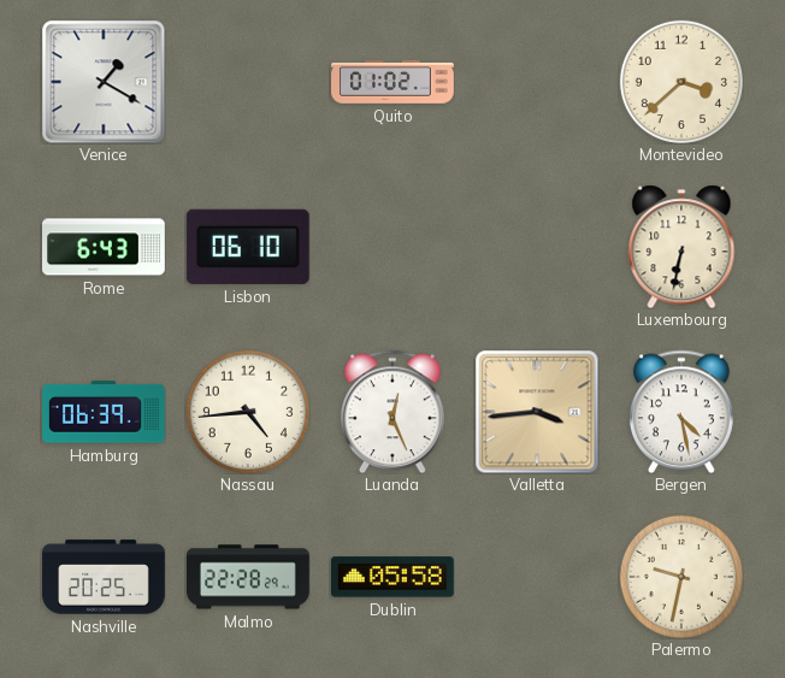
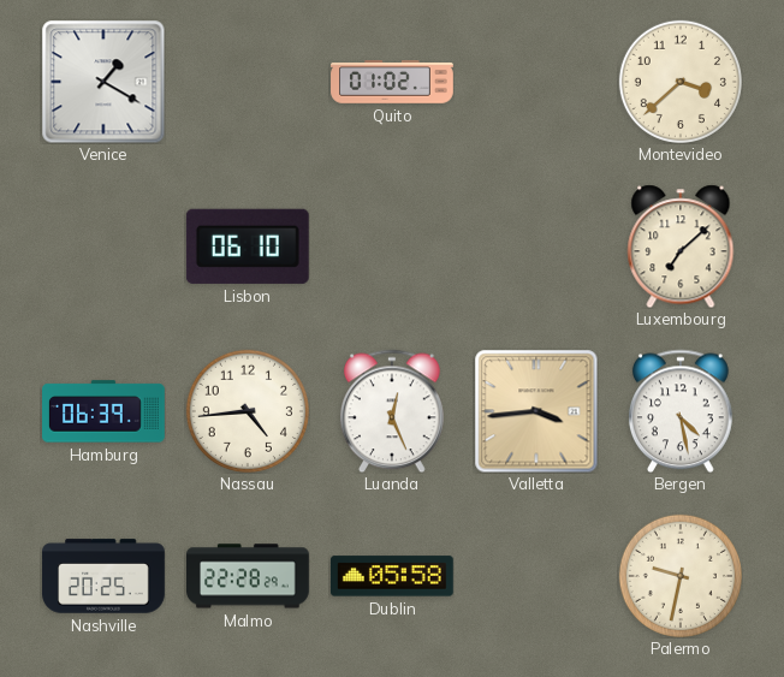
Rome: 6:43 -> none (105, 247)
Luxembourg: 6:32 -> 7:08 (681, 247)
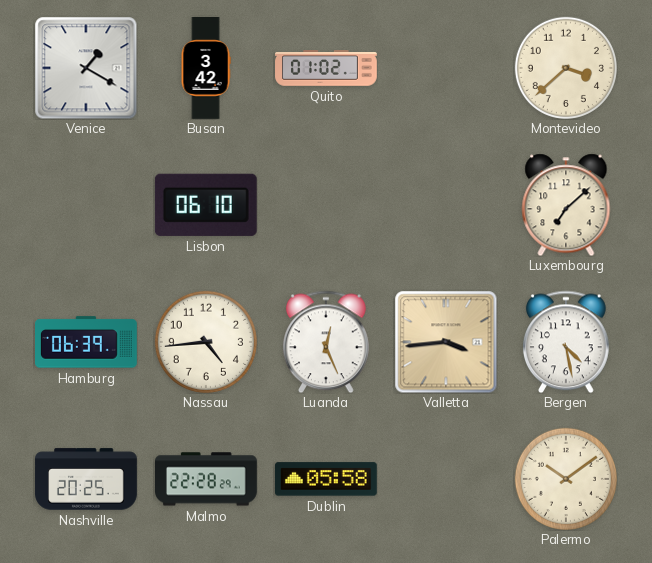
Busan: none -> 3:42 (206, 69)
Palermo: 9:32 -> 10:09 (566, 479)
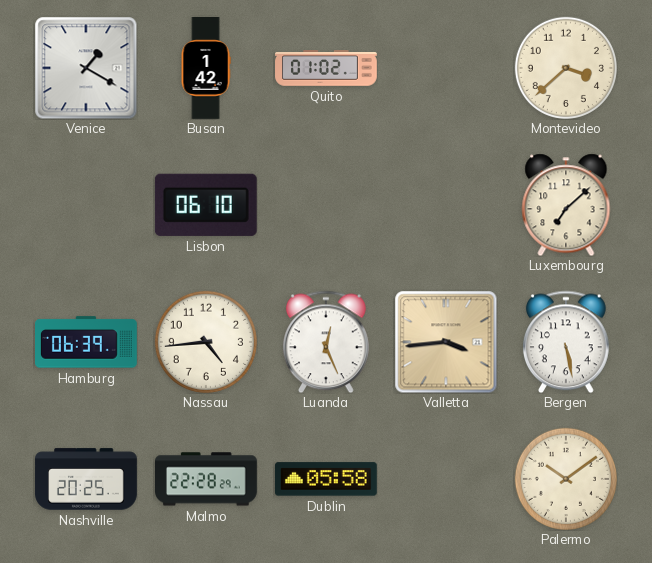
Busan: 3:42 -> 1:42 (206, 69)
Bergen: 4:28 -> 5:28 (566, 342)
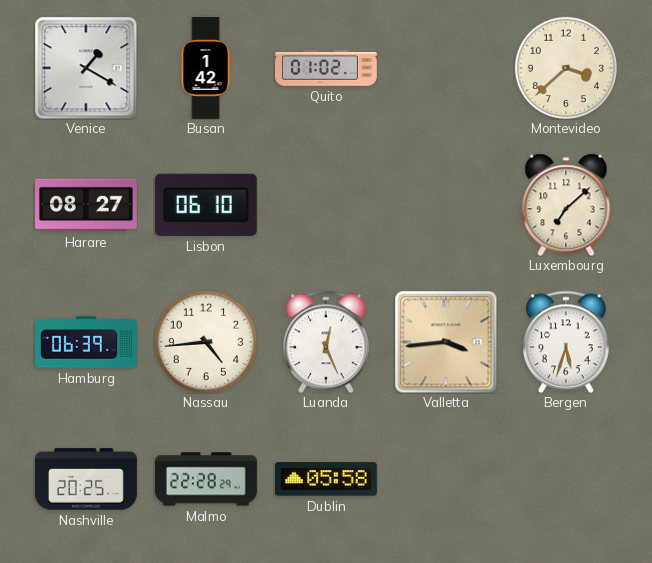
Harare: none -> 08:27 (87, 205)
Bergen: 5:28 -> 5:33 (566, 342)
Palermo: 10:09 -> none (566, 479)
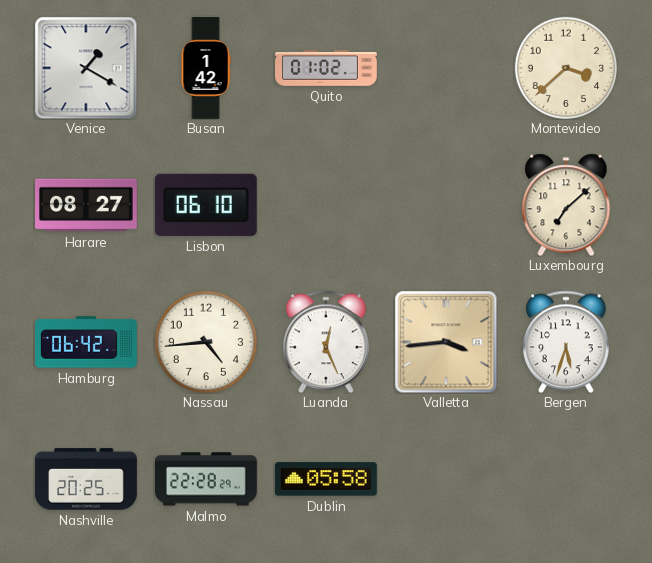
Hamburg: 06:39 -> 06:42 (87, 342)
